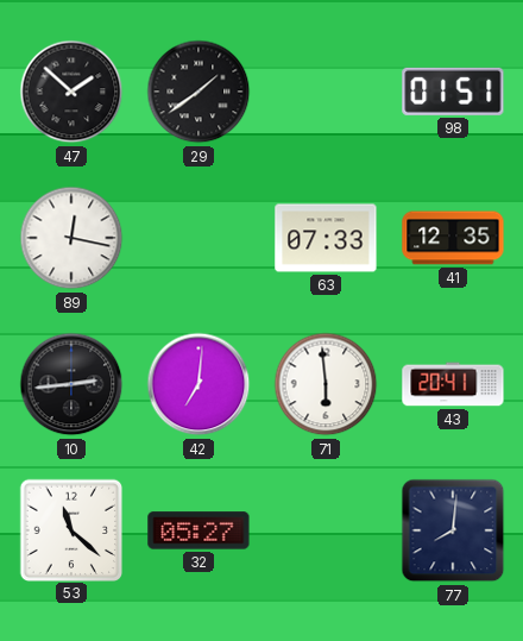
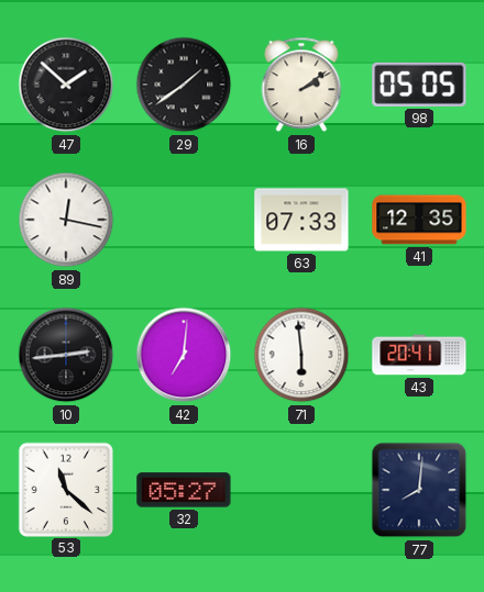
16: none -> 2:09 (301, 85)
98: 01:51 -> 05:05 (419, 85)
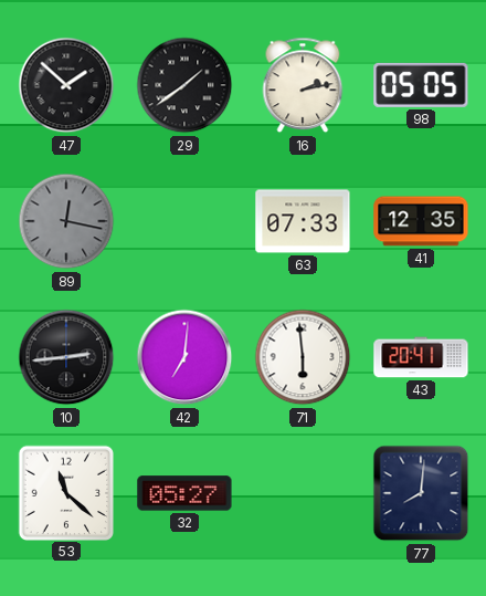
16: 2:09 -> 2:13 (303, 85)
89 dial: white -> grey (66, 221)
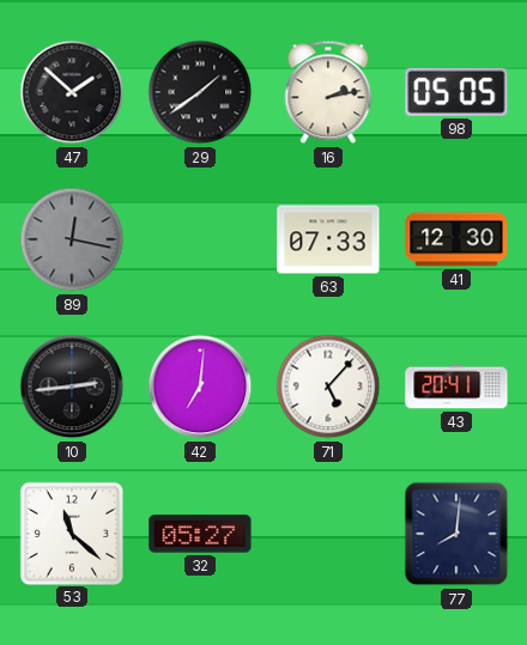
41: 12:35 -> 12:30 (456, 239)
71: 5:59 -> 5:07 (328, 387)
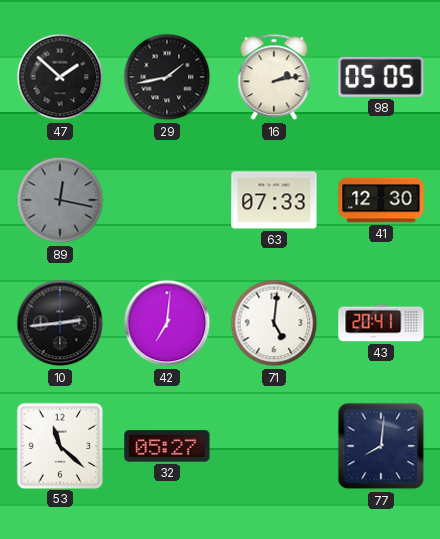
29: 1:39 -> 1:43 (167, 77)
71: 5:07 -> 5:01 (274, 323)
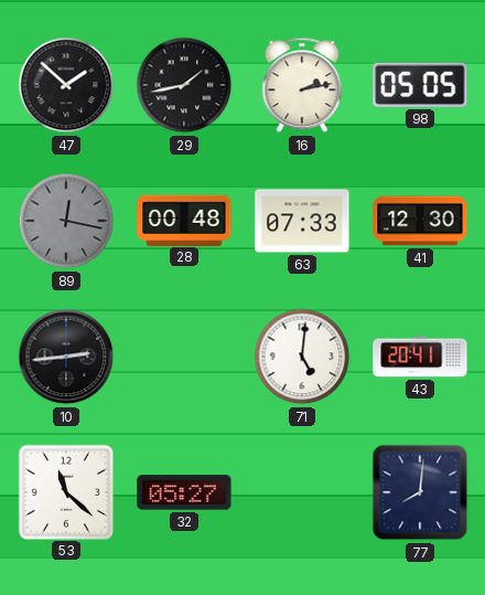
28: none -> 00:48 (184, 220)
42: 7:01 -> none (167, 323)
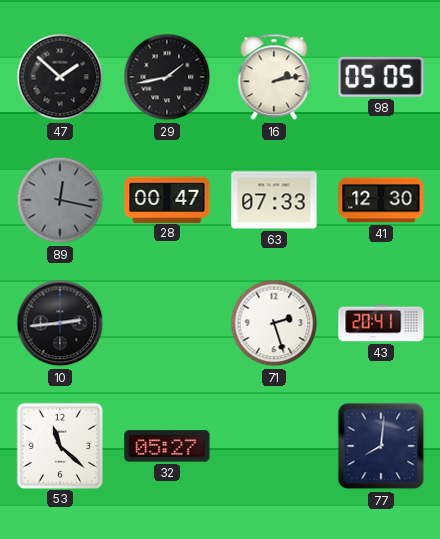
28: 00:48 -> 00:47 (167, 199)
71: 5:01 -> 2:27 (274, 323)
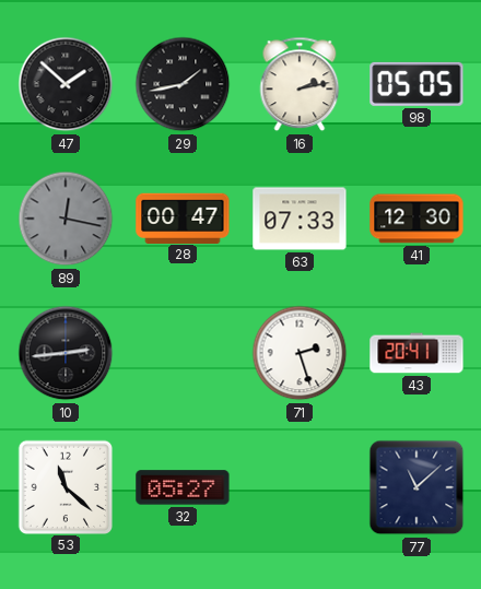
77: 8:01 -> 11:08 (417, 487)
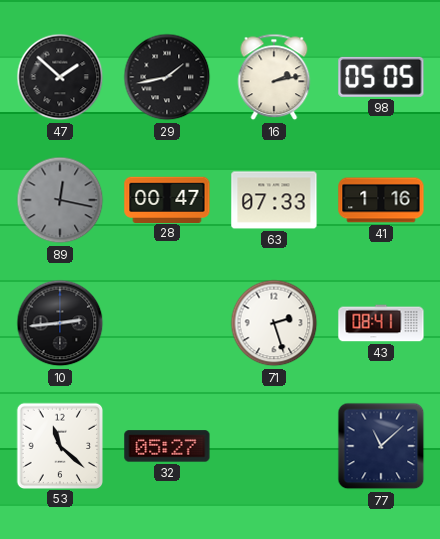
41: 12:30 -> 1:16 (381, 200)
43: 20:41 -> 08:41 (381, 323)
